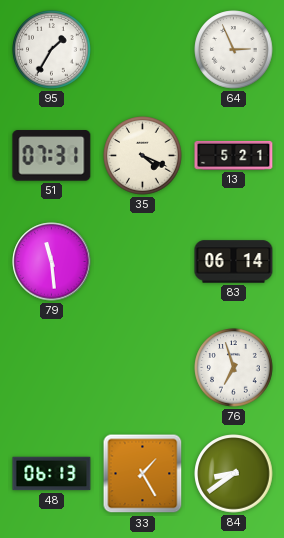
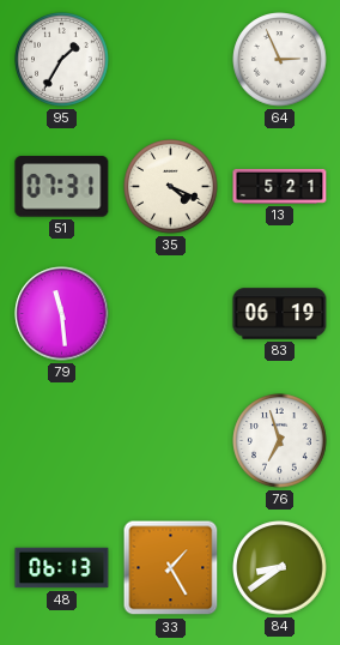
83: 06:14 -> 06:19 (280, 314)
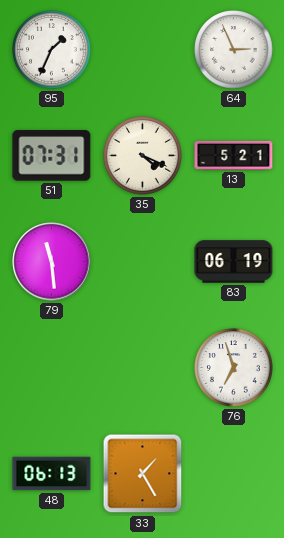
95: 1:35 -> 1:34 (52, 50)
84: 8:39 -> none (280, 568)
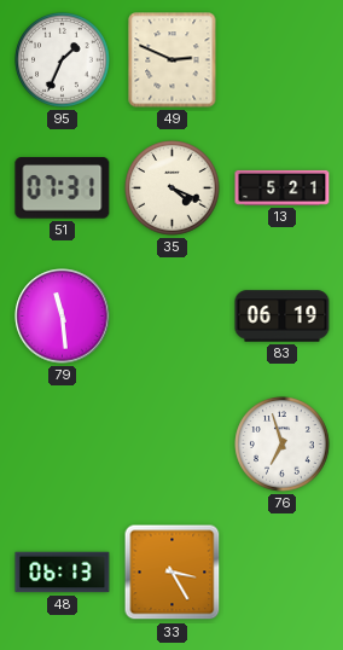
49: none -> 2:49 (173, 60)
64: 2:56 -> none (234, 50)
33: 1:25 -> 3:25 (173, 573)
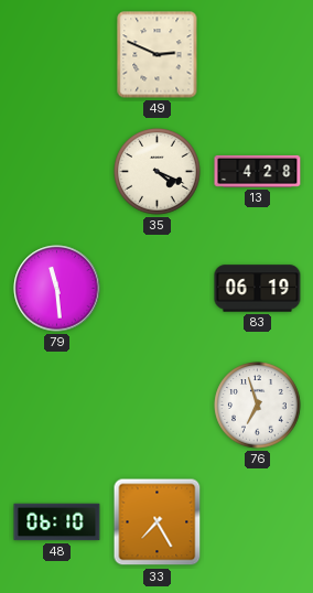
95: 1:34 -> none (63, 60)
51: 07:31 -> none (63, 188)
13: 5:21 -> 4:28 (258, 171)
48: 06:13 -> 06:10 (57, 522)
33: 3:25 -> 7:25 (158, 522)
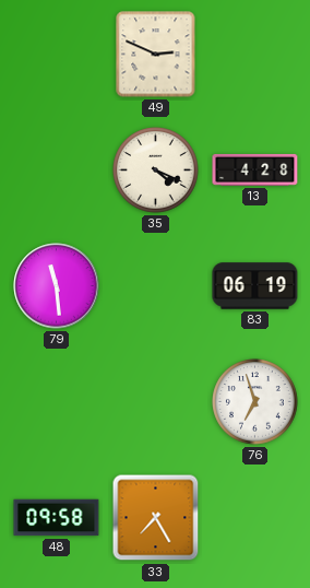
48: 06:10 -> 09:58 (57, 518)
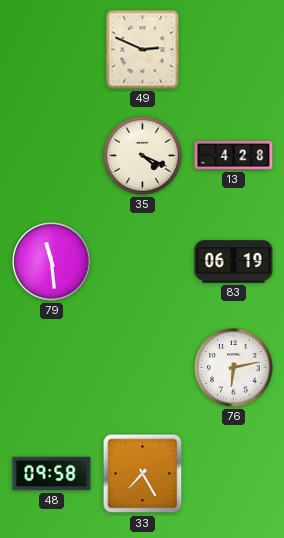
76: 6:57 -> 6:13 (234, 368)
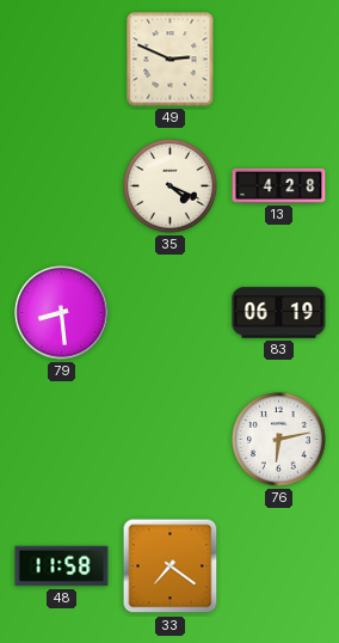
79: 11:29 -> 8:29 (62, 313)
48: 09:58 -> 11:58 (62, 567)
33: 7:25 -> 7:21 (171, 567)
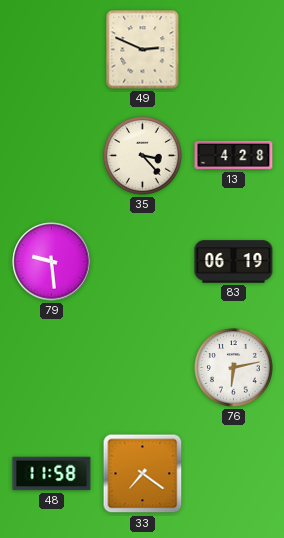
35: 4:19 -> 3:23 (143, 156)
79: 8:29 -> 9:29 (52, 262)
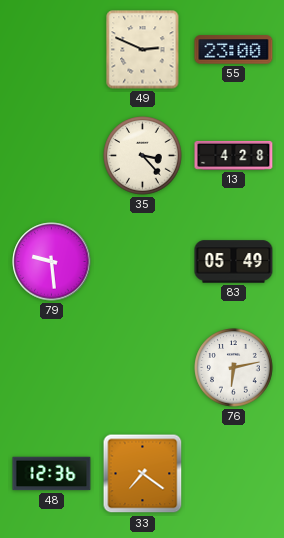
55: none -> 23:00 (234, 50)
83: 06:19 -> 05:49 (234, 262)
48: 11:58 -> 12:36 (52, 474)
